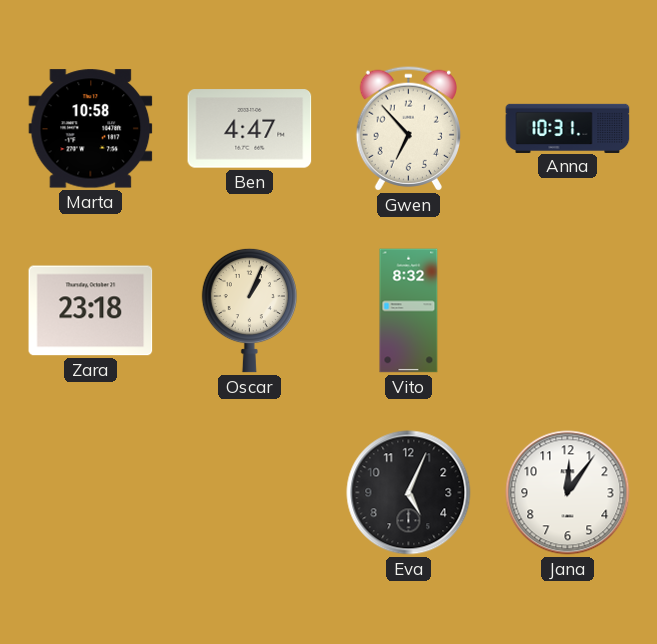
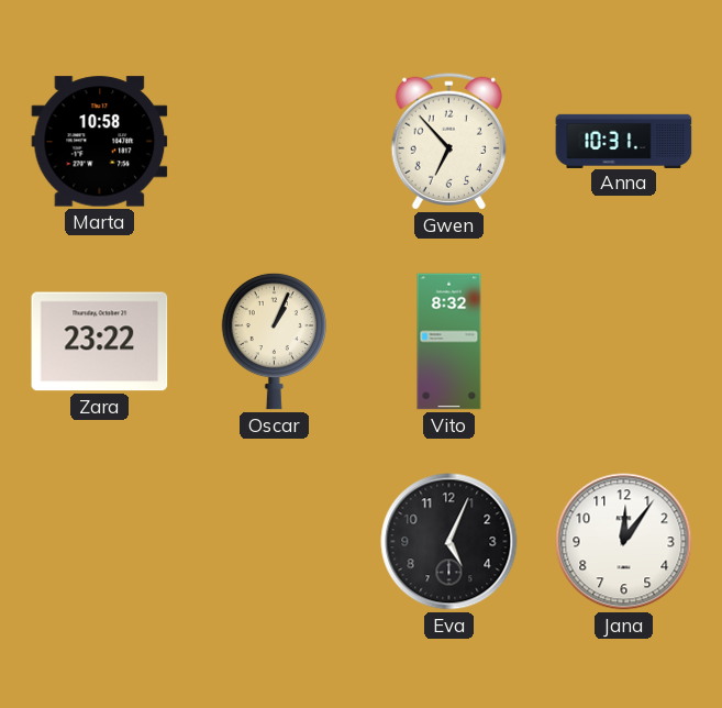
Ben: 4:47 -> none (250, 129)
Zara: 23:18 -> 23:22 (100, 342)
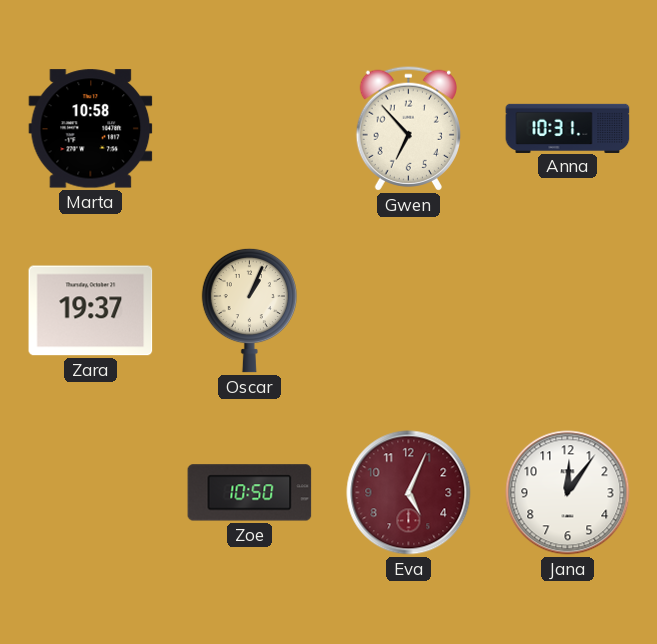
Zara: 23:22 -> 19:37 (91, 311)
Vito: 8:32 -> none (449, 342)
Zoe: none -> 10:50 (250, 493)
Eva dial: black -> burgundy (409, 493)
